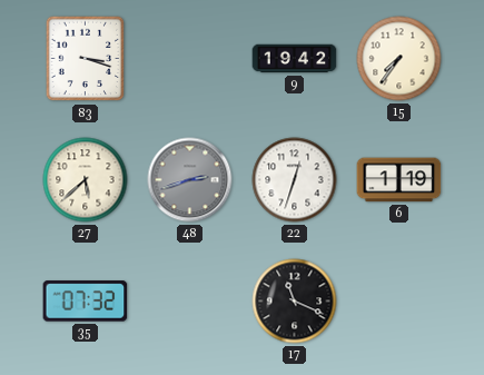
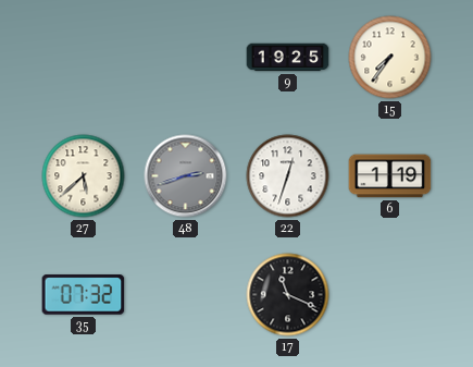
83: 3:18 -> none (86, 59)
9: 19:42 -> 19:25 (288, 58)
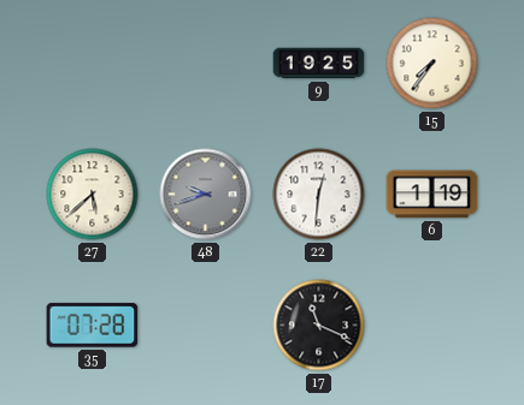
48: 2:42 -> 9:42 (206, 195)
22: 12:33 -> 12:31 (319, 195)
35: 07:32 -> 07:28 (93, 326)
